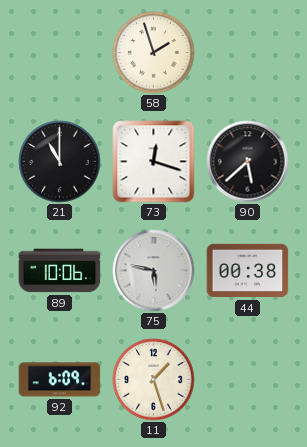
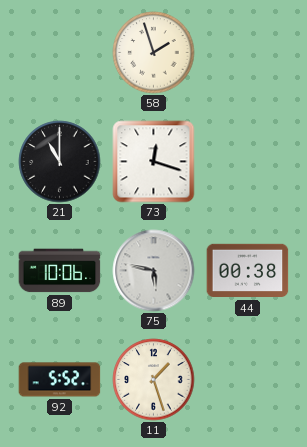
90: 5:38 -> none (248, 162)
92: 6:09 -> 5:52 (60, 380)
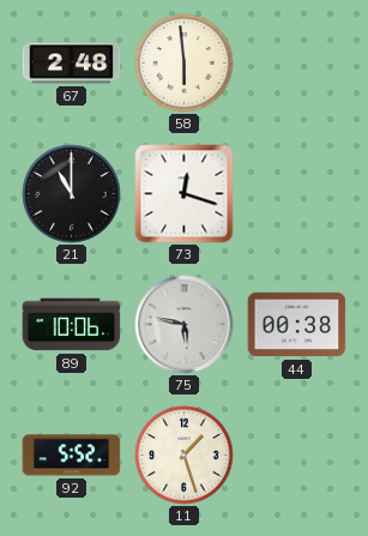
67: none -> 2:48 (72, 64)
58: 1:57 -> 5:59 (185, 64)
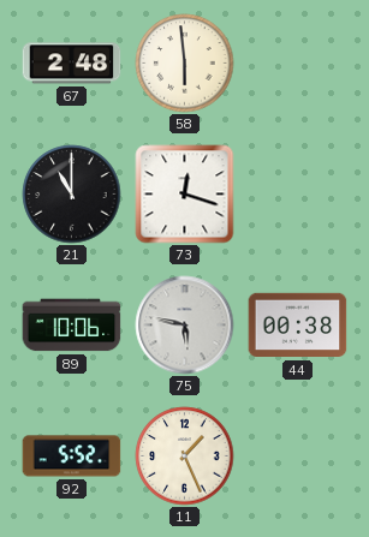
11: 1:27 -> 1:26 (185, 457)
